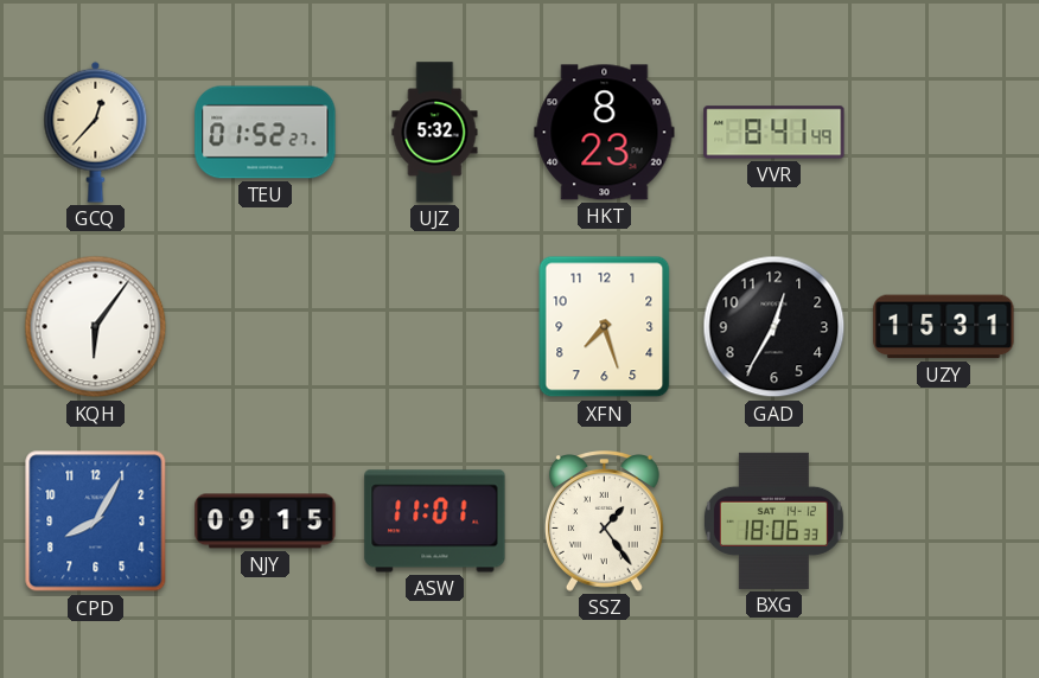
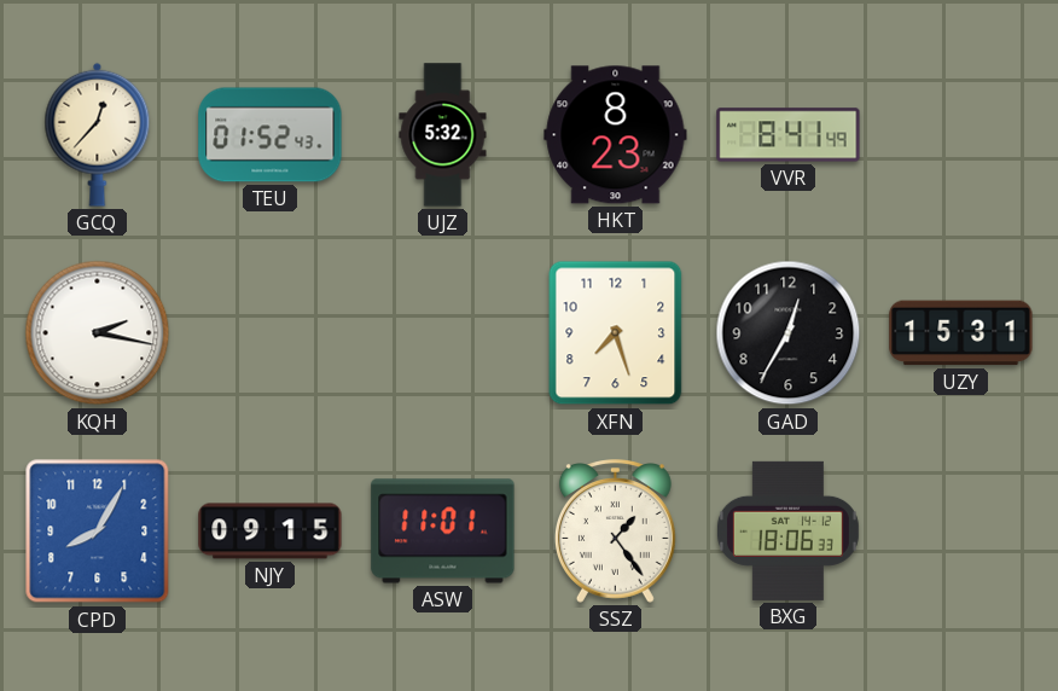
TEU: 01:52:27 -> 01:52:43 (271, 135)
KQH: 6:06 -> 2:17 (98, 333)
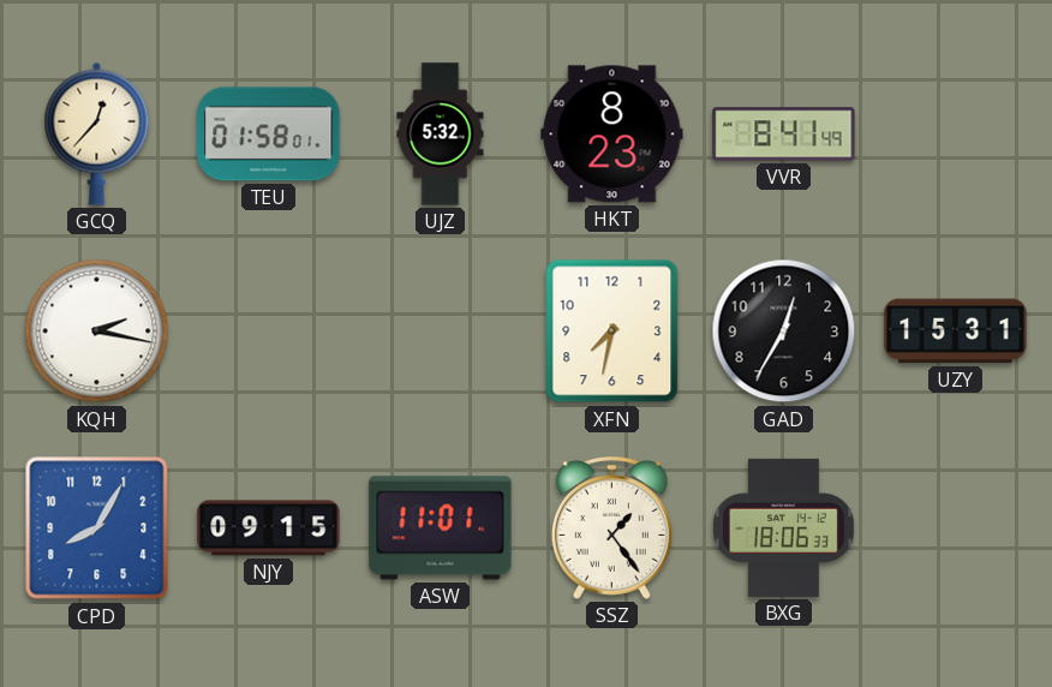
TEU: 01:52 -> 01:58 (269, 135)
XFN: 7:27 -> 7:32 (612, 331)
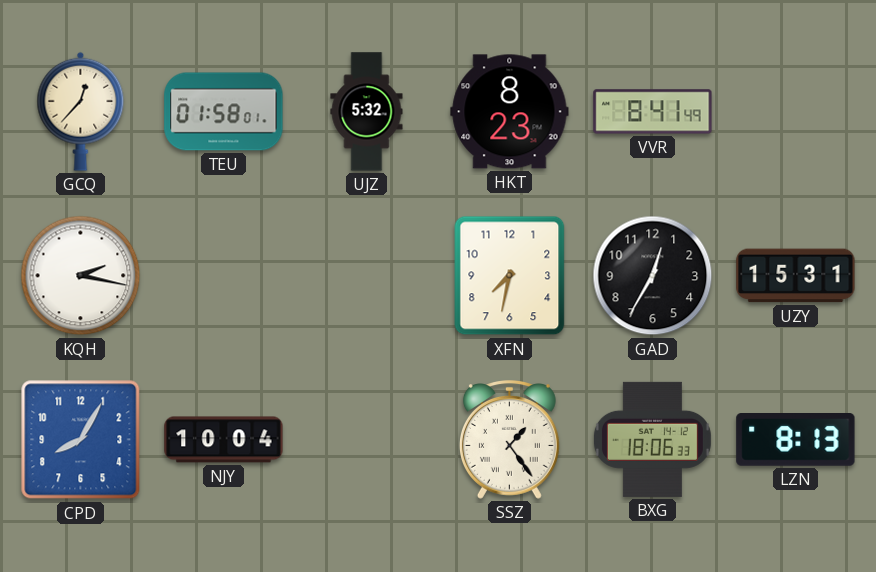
NJY: 09:15 -> 10:04 (224, 440)
ASW: 11:01 -> none (441, 528)
LZN: none -> 8:13 (796, 440)
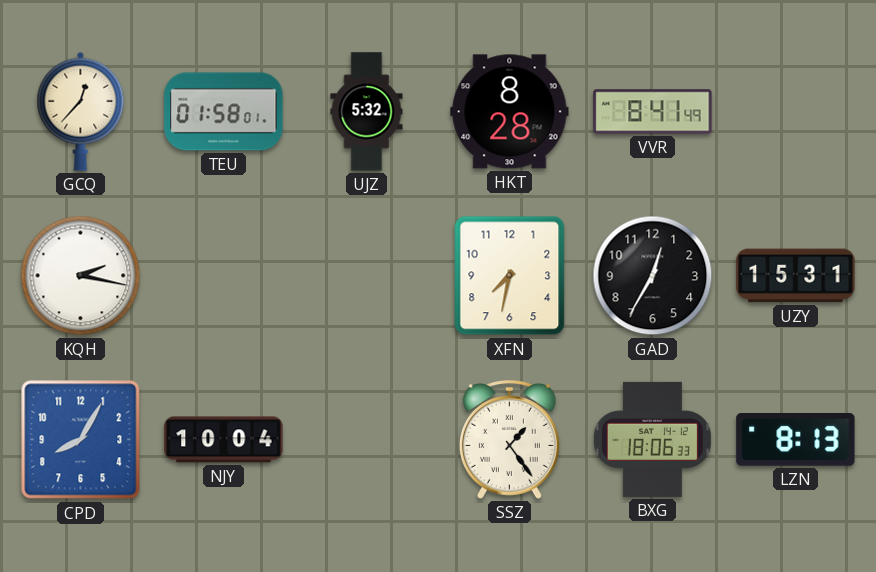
HKT: 8:23 -> 8:28 (510, 112)
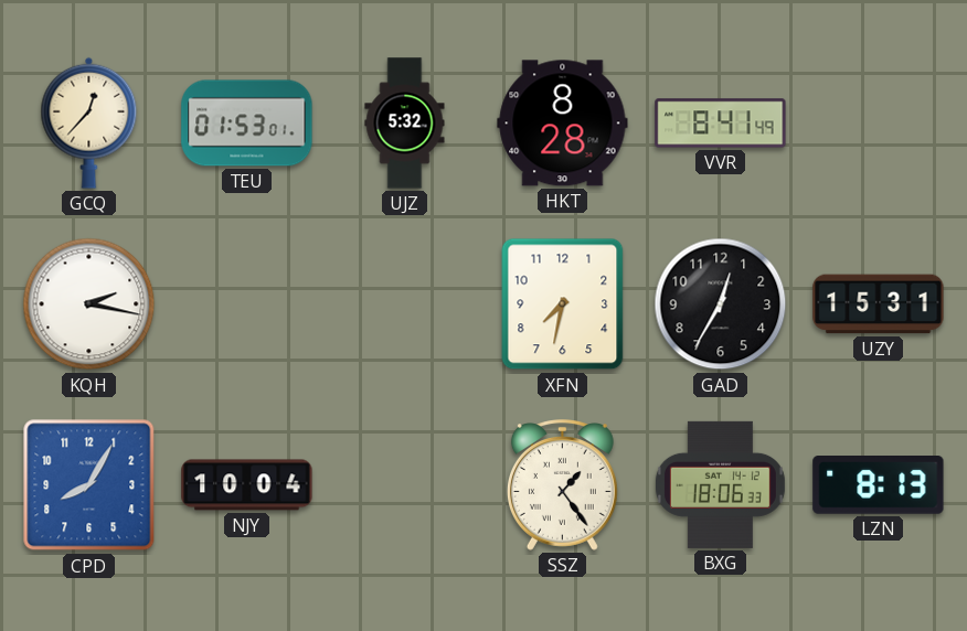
TEU: 01:58 -> 01:53 (247, 124)
